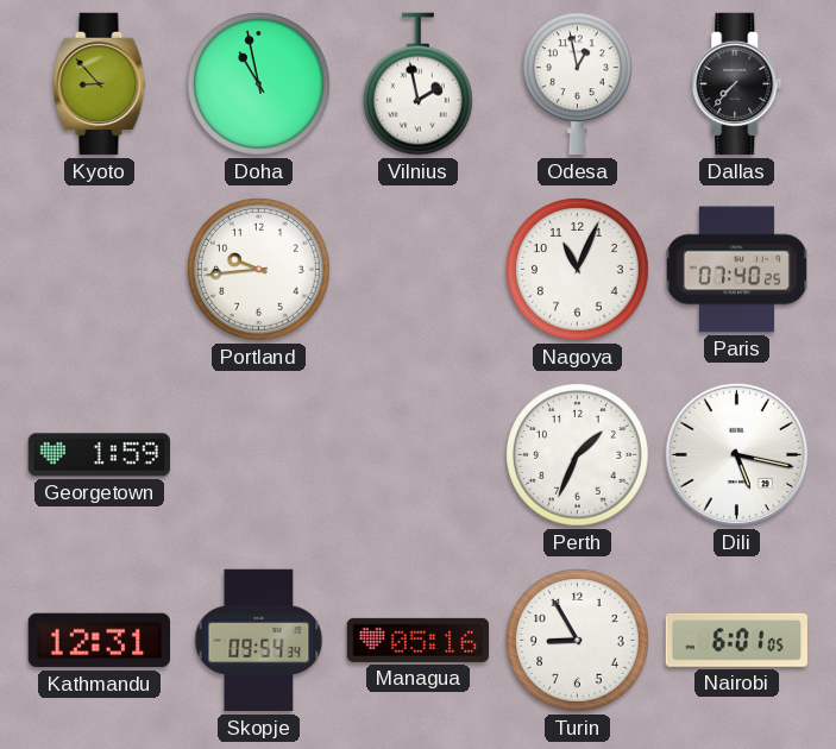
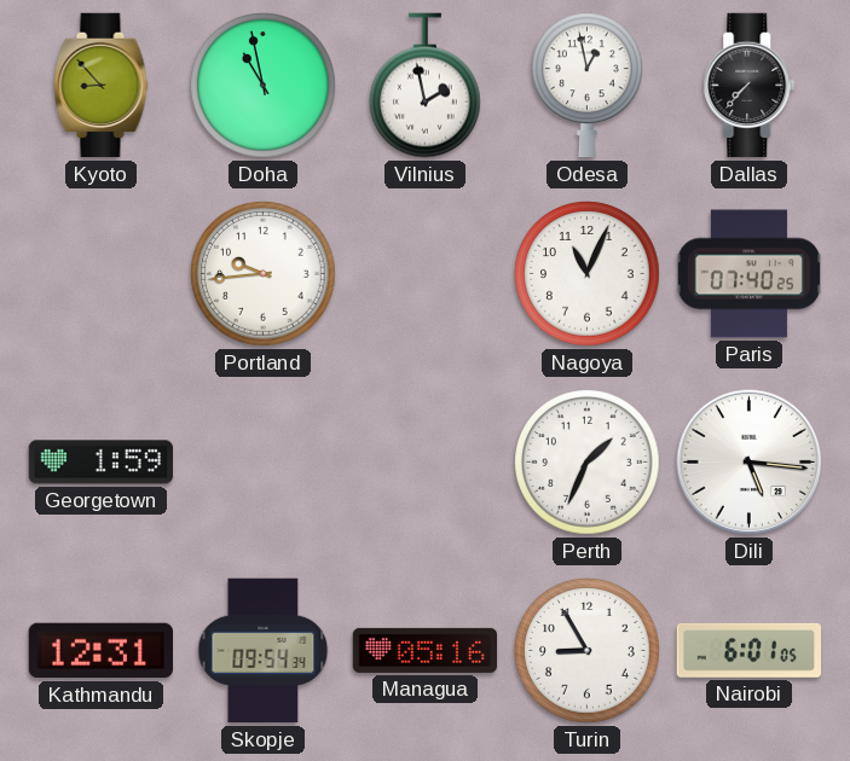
Dili: 5:17 -> 5:16 (750, 463)
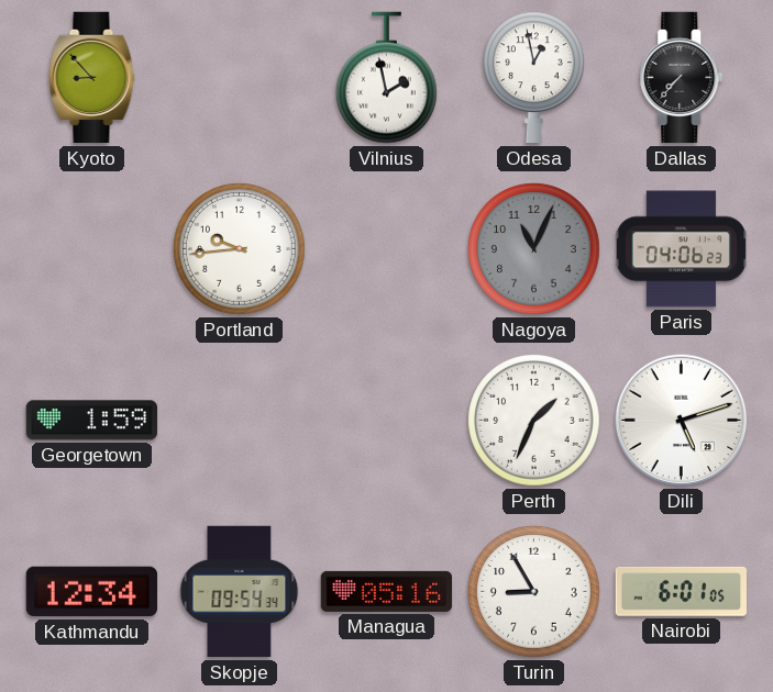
Doha: 10:58 -> none (264, 86)
Nagoya dial: white -> grey (534, 249)
Paris: 07:40 -> 04:06 (681, 249)
Dili: 5:16 -> 5:12 (682, 421)
Kathmandu: 12:31 -> 12:34 (92, 592)
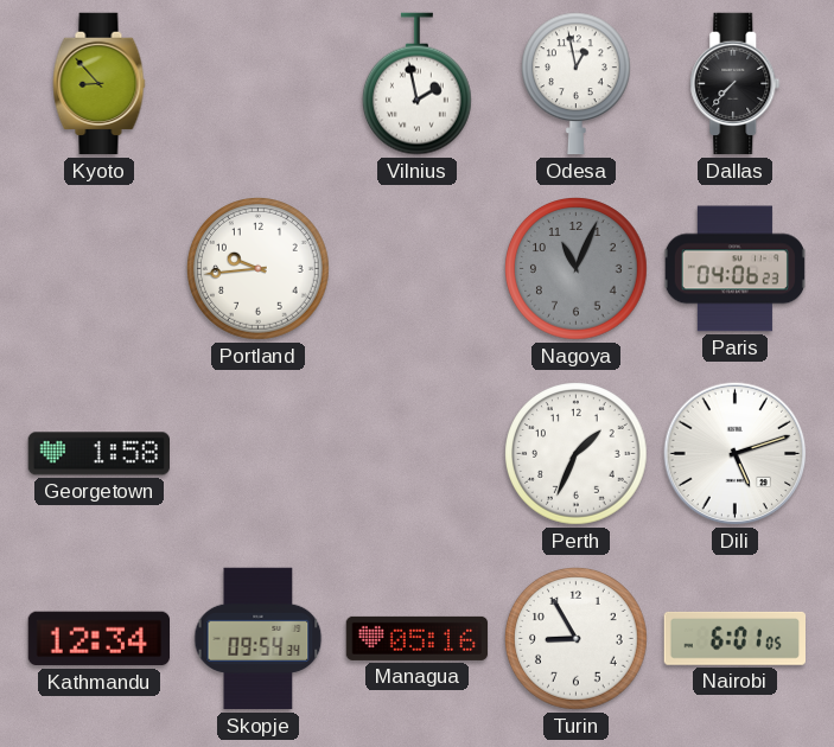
Georgetown: 1:59 -> 1:58 (98, 454)
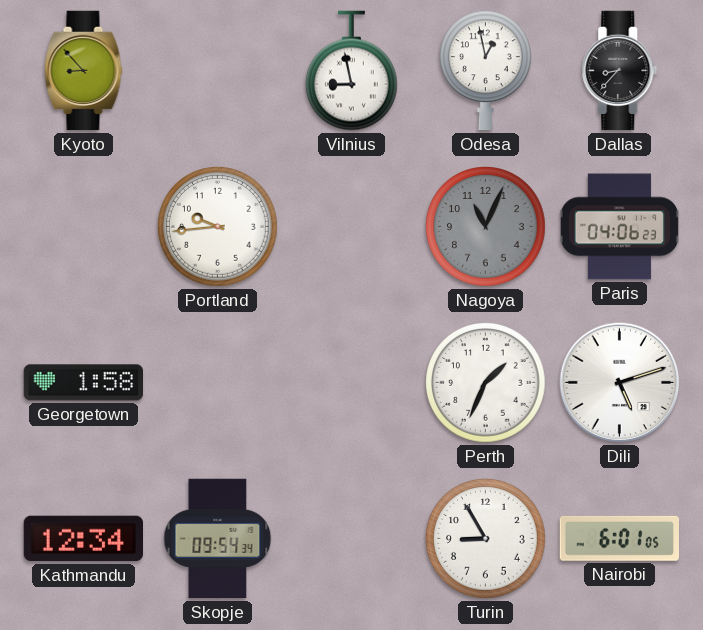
Vilnius: 1:58 -> 8:58 (351, 71)
Dallas: 7:37 -> 8:37 (620, 71)
Managua: 05:16 -> none (418, 638)
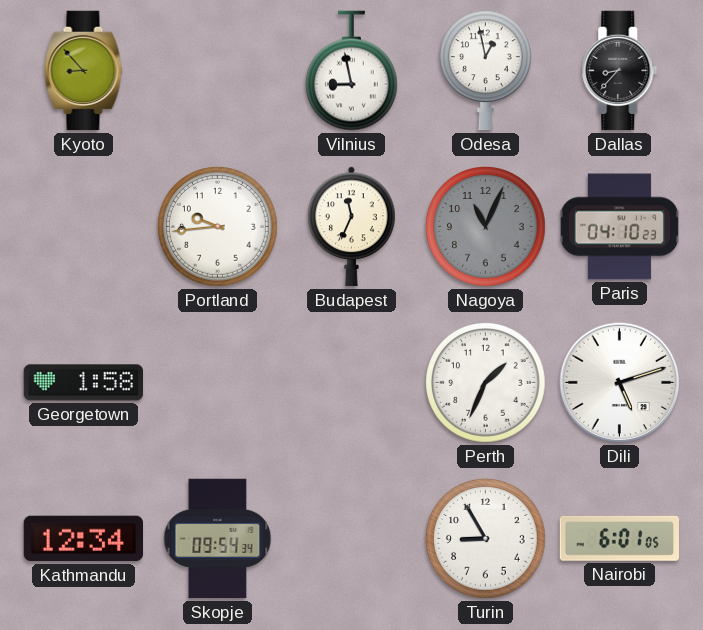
Budapest: none -> 11:34 (352, 227)
Paris: 04:06 -> 04:10 (619, 227)
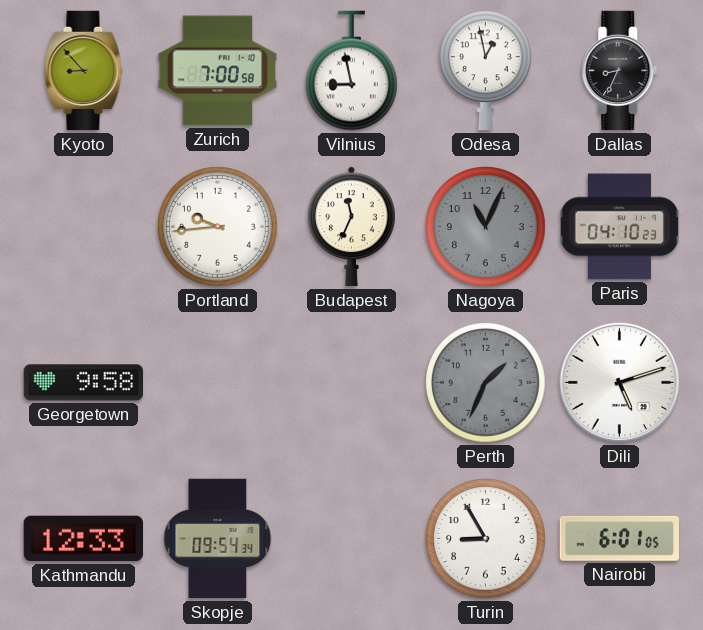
Zurich: none -> 7:00 (218, 71)
Dallas: 8:37 -> 8:34 (620, 71)
Georgetown: 1:58 -> 9:58 (83, 383)
Perth dial: white -> grey (486, 383)
Kathmandu: 12:34 -> 12:33 (84, 539)
